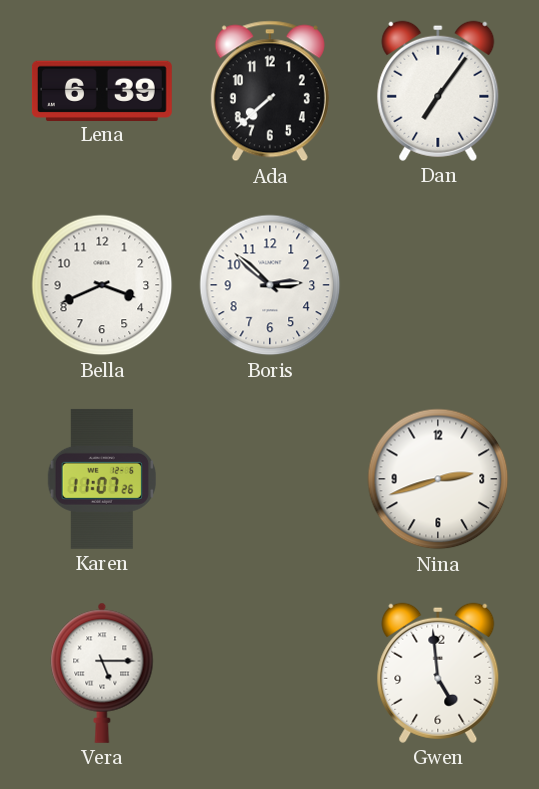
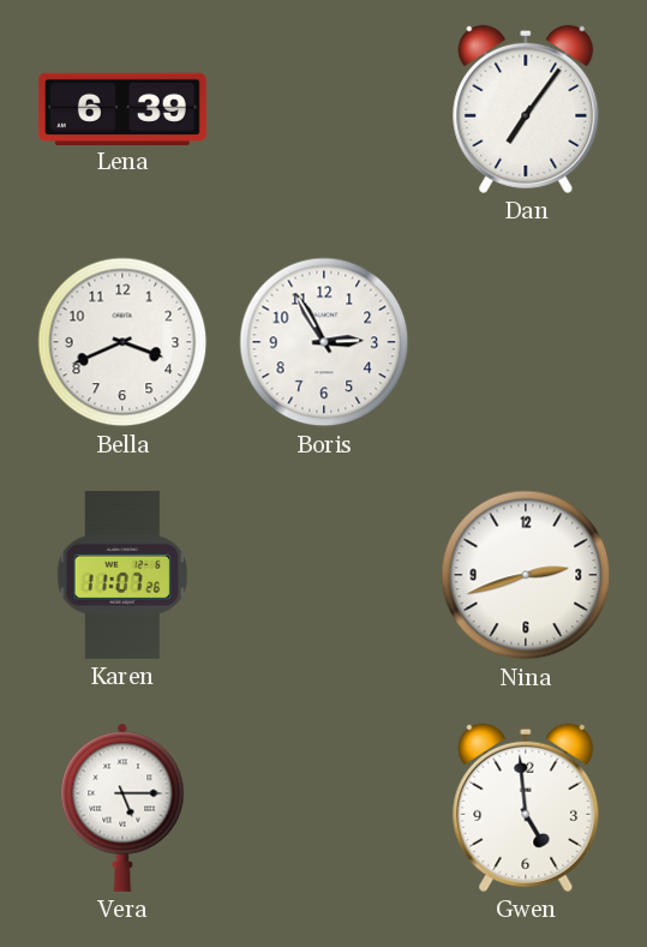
Ada: 7:38 -> none (270, 91)
Boris: 2:52 -> 2:55 (324, 342)
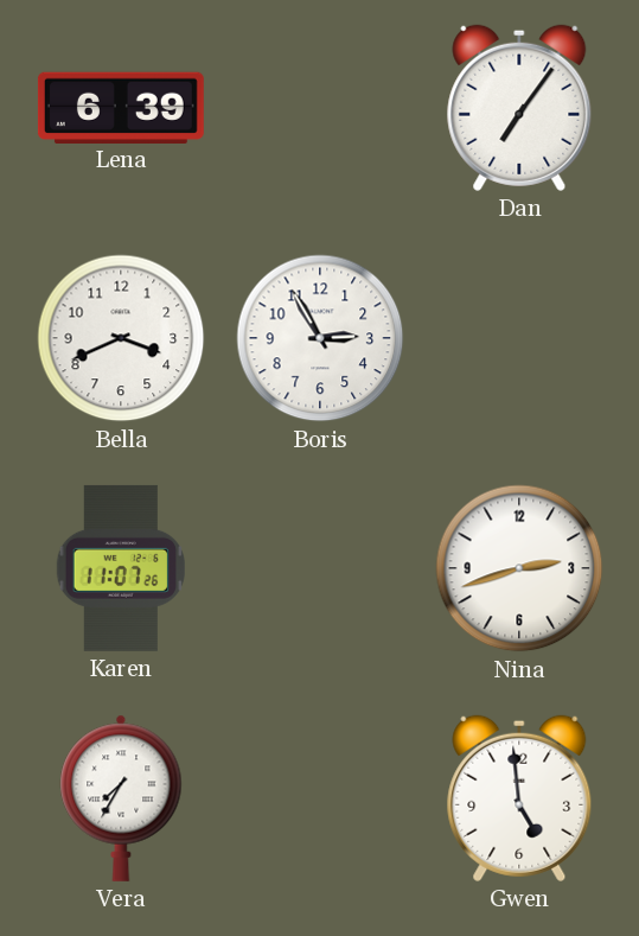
Vera: 5:15 -> 7:35 (121, 798)
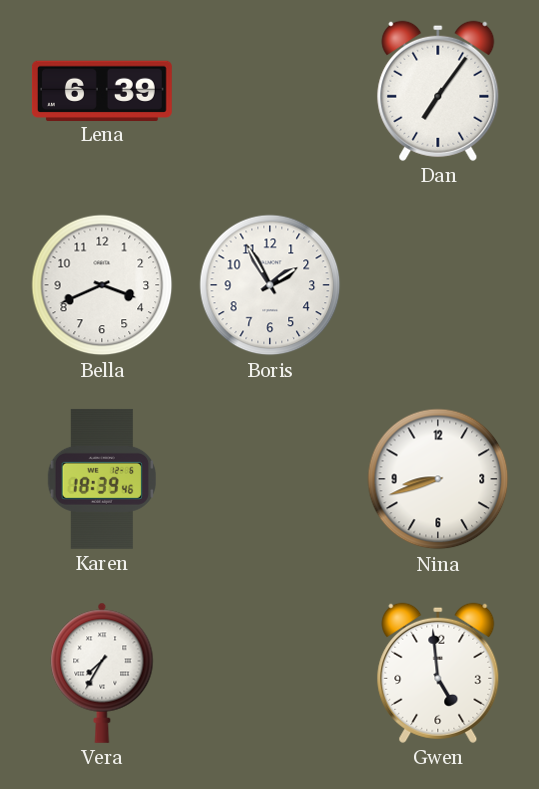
Boris: 2:55 -> 1:55 (270, 285)
Karen: 11:07 -> 18:39 (101, 479)
Nina: 2:42 -> 8:42 (438, 479)
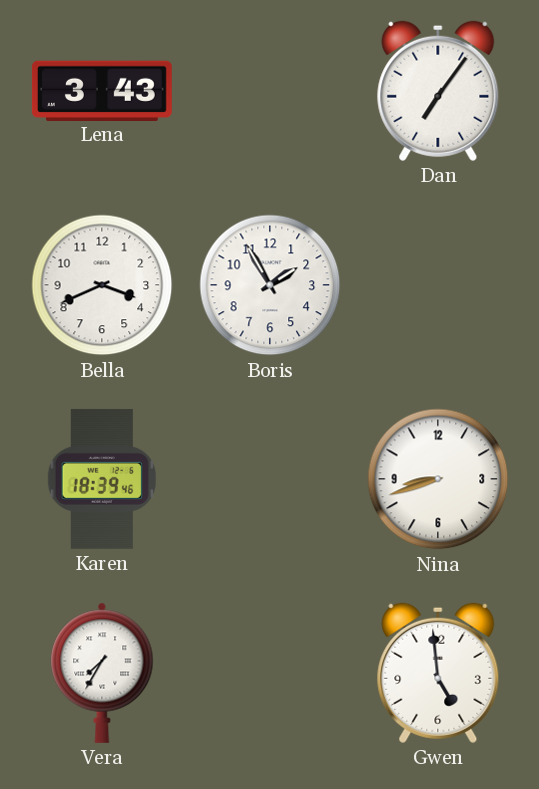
Lena: 6:39 -> 3:43 (102, 90)
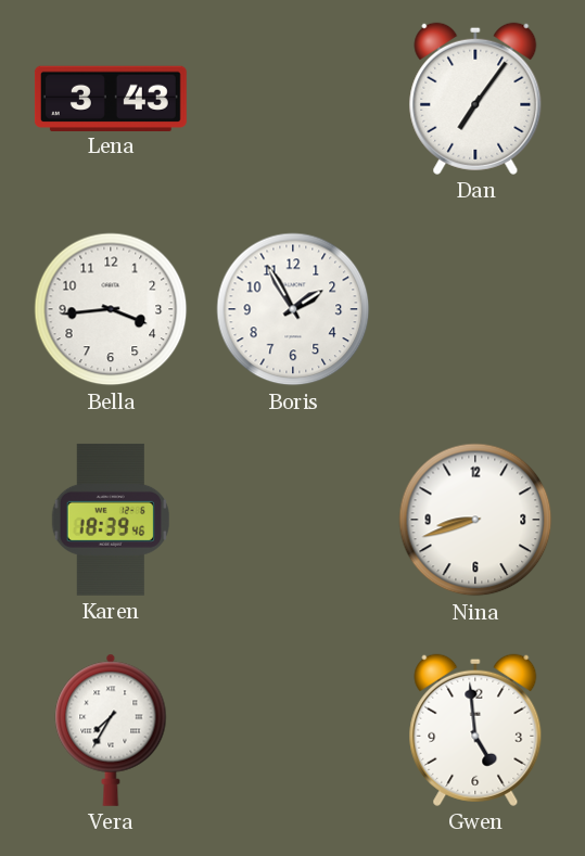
Bella: 3:41 -> 3:44 (111, 309)
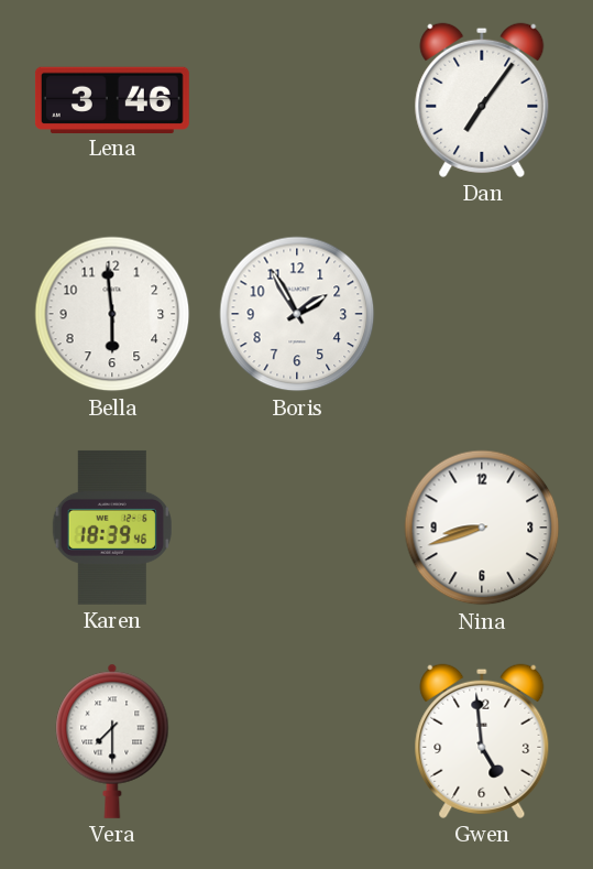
Lena: 3:43 -> 3:46 (112, 99)
Bella: 3:44 -> 5:59 (112, 314)
Vera: 7:35 -> 7:30 (112, 741)
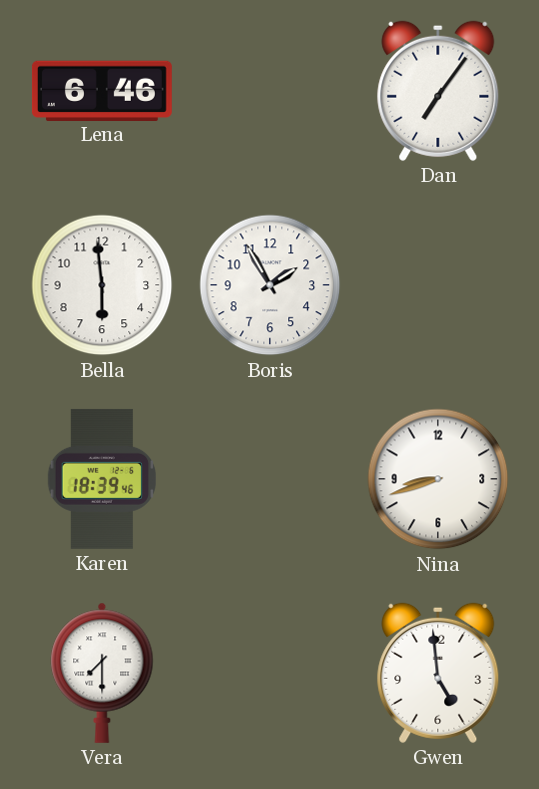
Lena: 3:46 -> 6:46 (102, 90)
